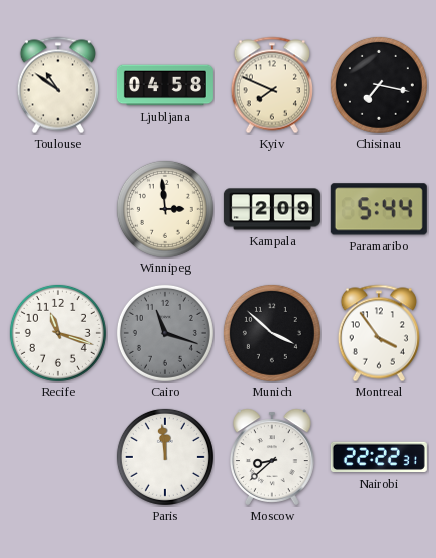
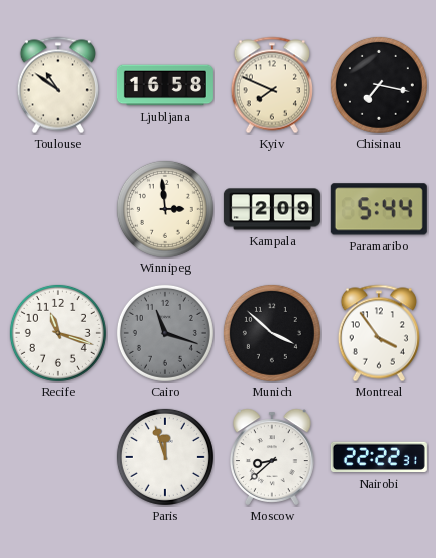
Ljubljana: 04:58 -> 16:58 (165, 85)
Paris: 11:59 -> 11:57 (165, 457)
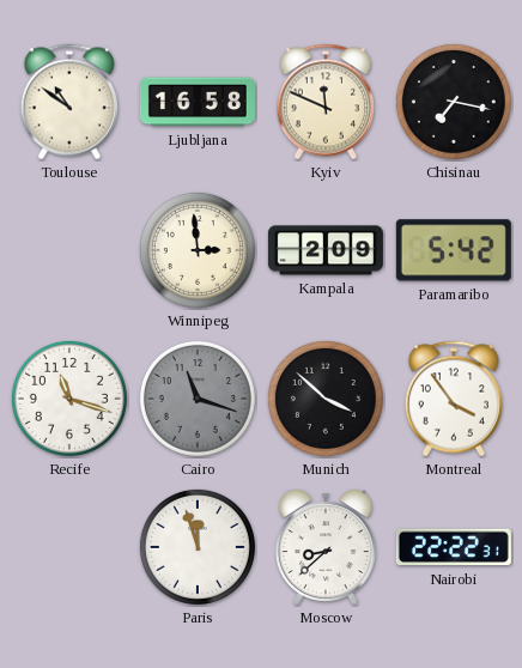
Kyiv: 7:49 -> 11:49 (326, 102)
Paramaribo: 5:44 -> 5:42 (454, 250)
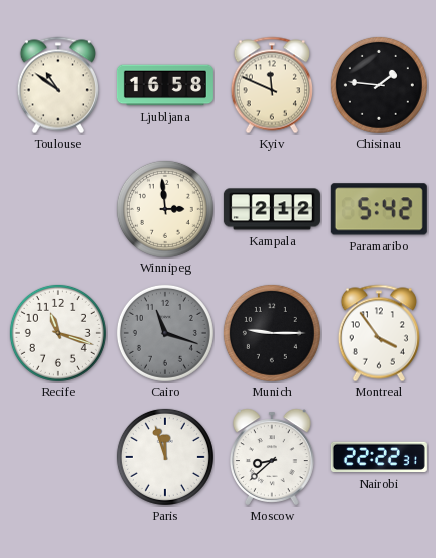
Chisinau: 7:17 -> 1:46 (379, 85)
Kampala: 2:09 -> 2:12 (272, 209)
Munich: 3:52 -> 9:15 (272, 333)
